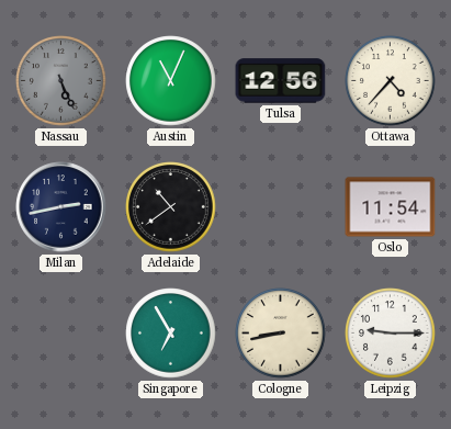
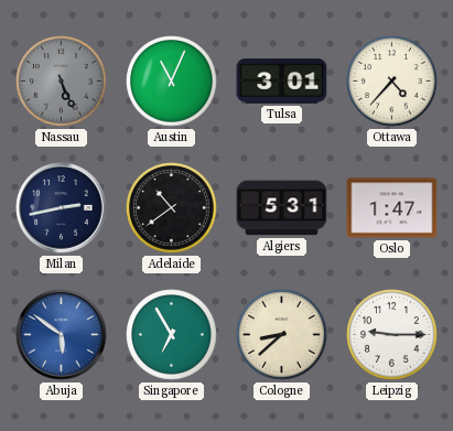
Tulsa: 12:56 -> 3:01 (282, 82)
Algiers: none -> 5:31 (282, 208)
Oslo: 11:54 -> 1:47 (392, 208)
Abuja: none -> 5:51 (62, 335)
Cologne: 8:43 -> 8:38 (282, 335)
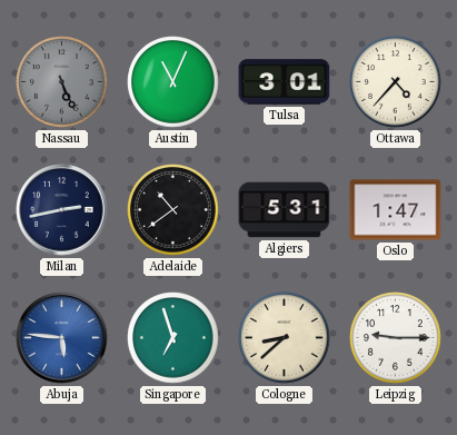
Abuja: 5:51 -> 5:46 (62, 338)
Singapore: 6:55 -> 6:57 (173, 338)
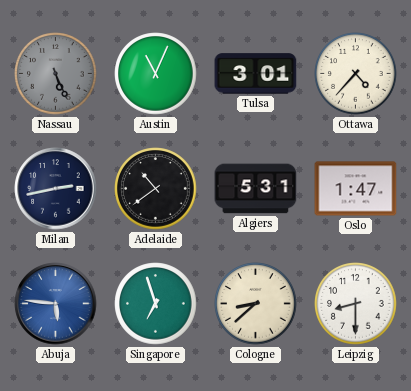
Leipzig: 9:15 -> 8:30 (356, 304)
